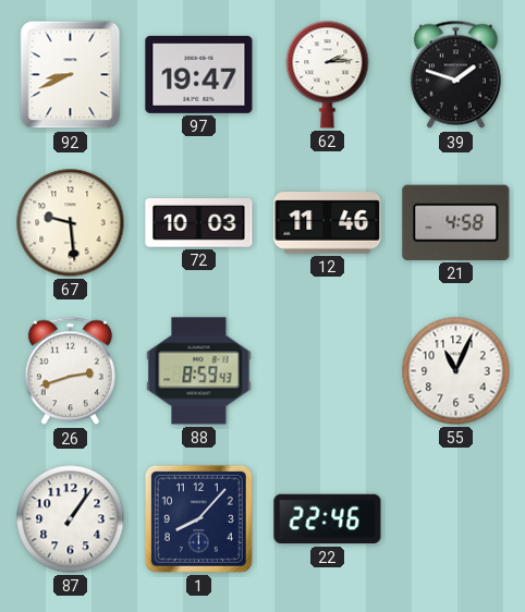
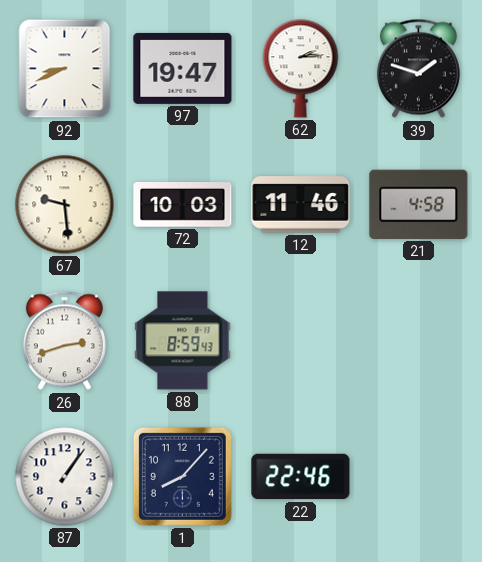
55: 11:04 -> none (456, 371)
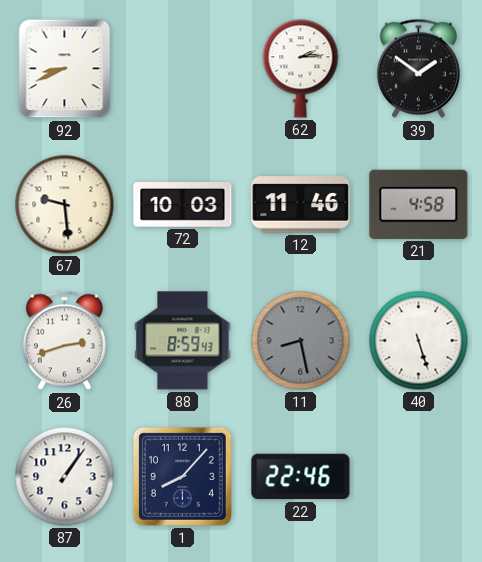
97: 19:47 -> none (183, 68)
39: 1:48 -> 1:51 (418, 69)
11: none -> 8:28 (301, 341)
40: none -> 5:27 (419, 341)
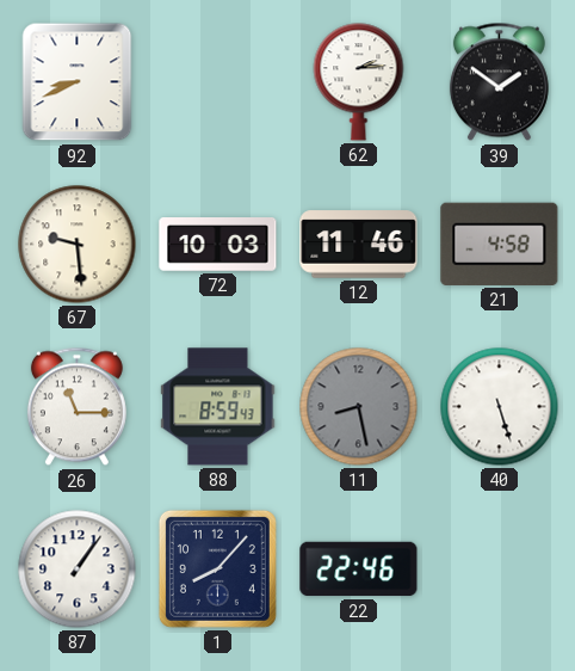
26: 2:42 -> 11:15 (76, 407)
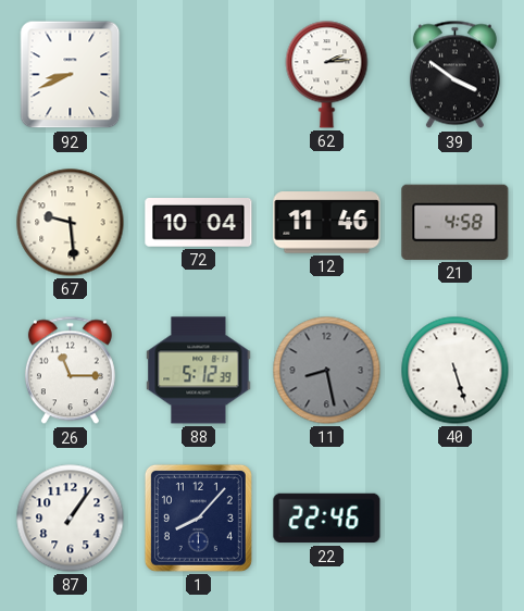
39: 1:51 -> 3:51 (454, 75)
72: 10:03 -> 10:04 (199, 223)
88: 8:59 -> 5:12 (199, 371)
